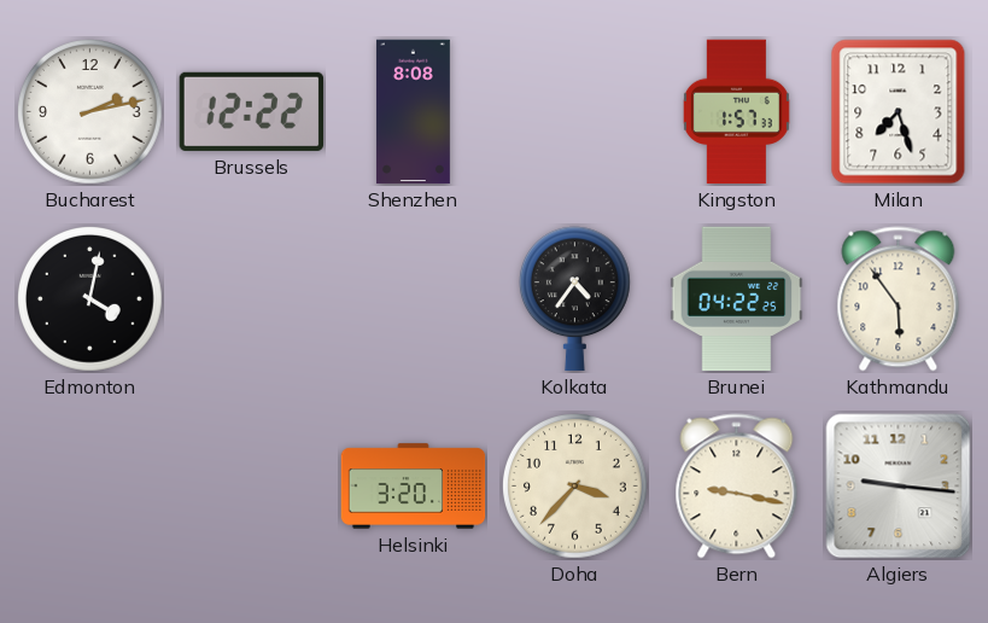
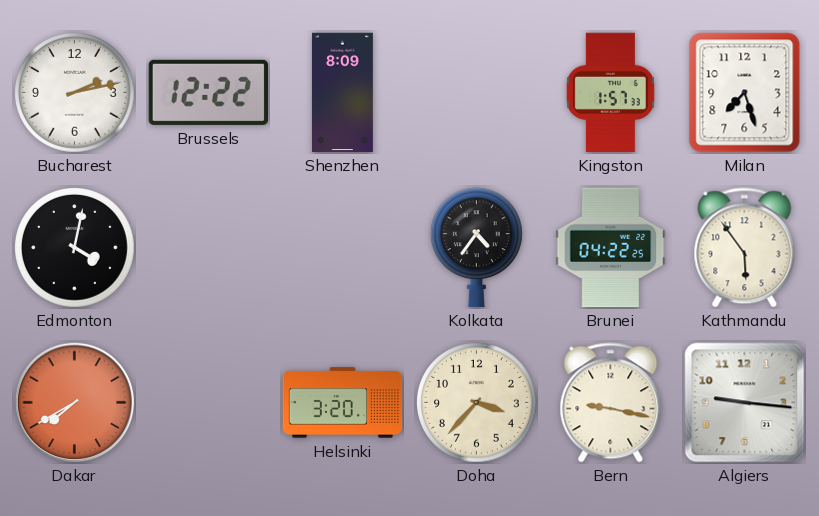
Shenzhen: 8:08 -> 8:09 (342, 93)
Dakar: none -> 7:40 (75, 403)
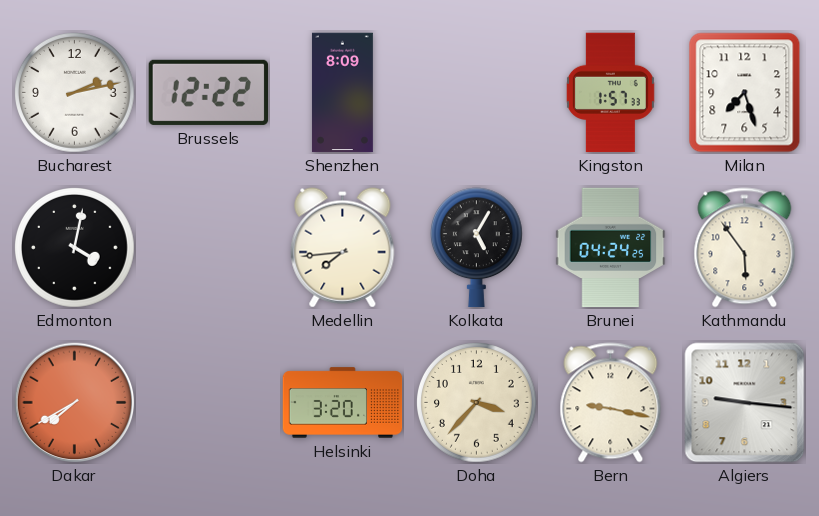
Medellin: none -> 7:44 (343, 248)
Kolkata: 4:36 -> 5:05 (476, 248)
Brunei: 04:22 -> 04:24 (611, 248)
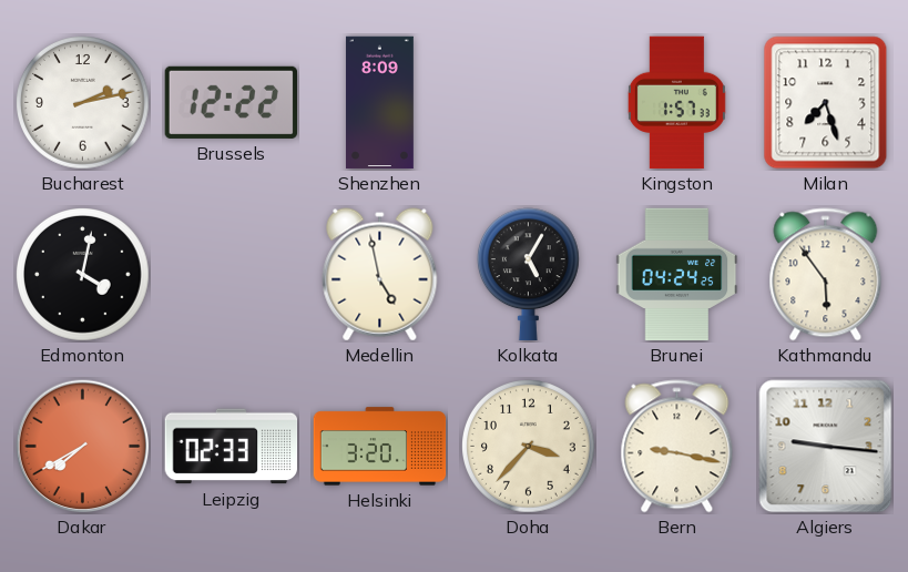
Medellin: 7:44 -> 4:58 (380, 275)
Leipzig: none -> 02:33 (232, 447)
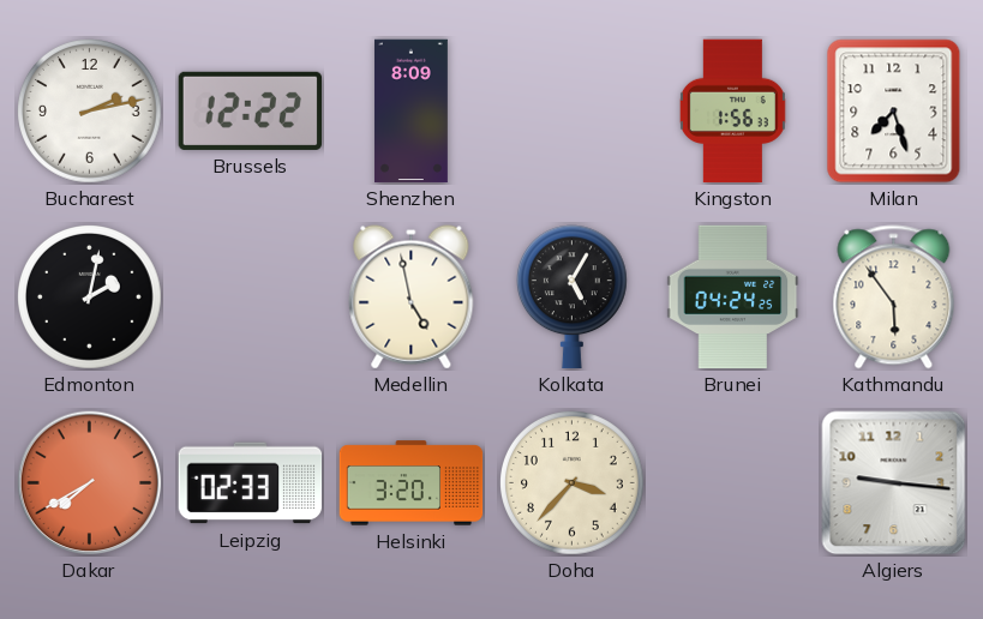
Kingston: 1:57 -> 1:56 (732, 112)
Edmonton: 4:02 -> 2:02 (90, 298)
Bern: 9:17 -> none (677, 447)
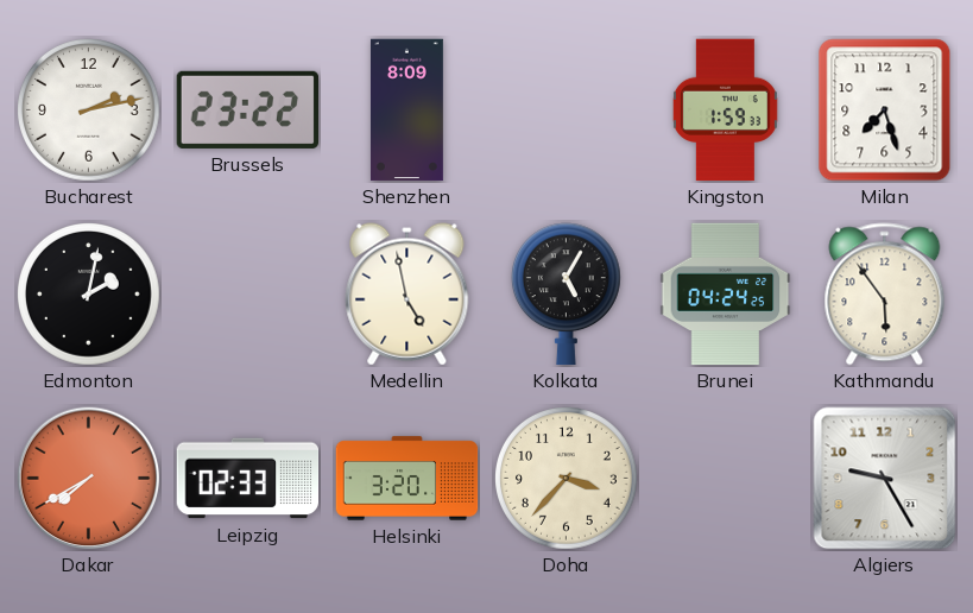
Brussels: 12:22 -> 23:22 (247, 109)
Kingston: 1:56 -> 1:59 (725, 110)
Algiers: 9:16 -> 9:25 (885, 479)
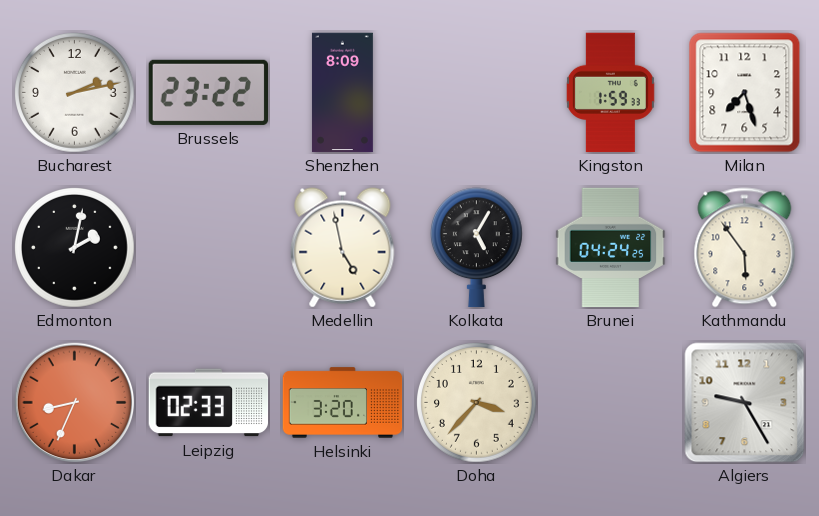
Dakar: 7:40 -> 8:34 (75, 403)
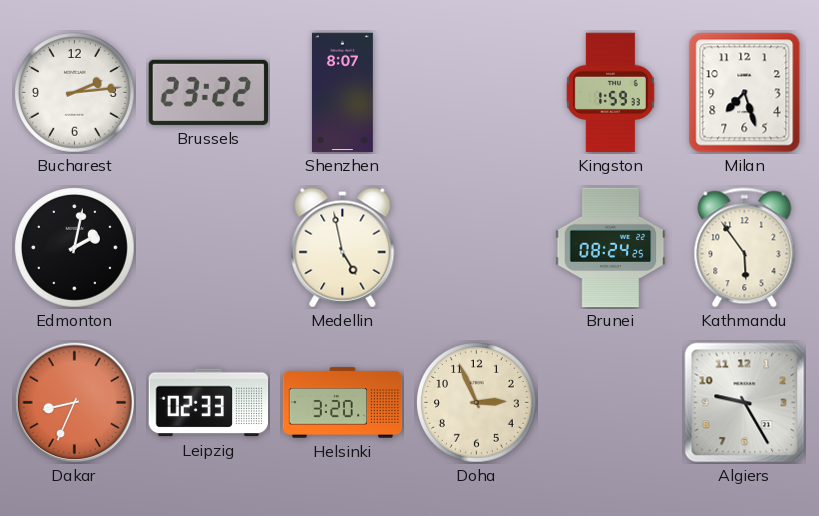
Bucharest: 2:13 -> 2:14 (75, 93)
Shenzhen: 8:09 -> 8:07 (342, 93)
Kolkata: 5:05 -> none (476, 248)
Brunei: 04:24 -> 08:24 (611, 248)
Doha: 3:37 -> 2:56 (477, 403)
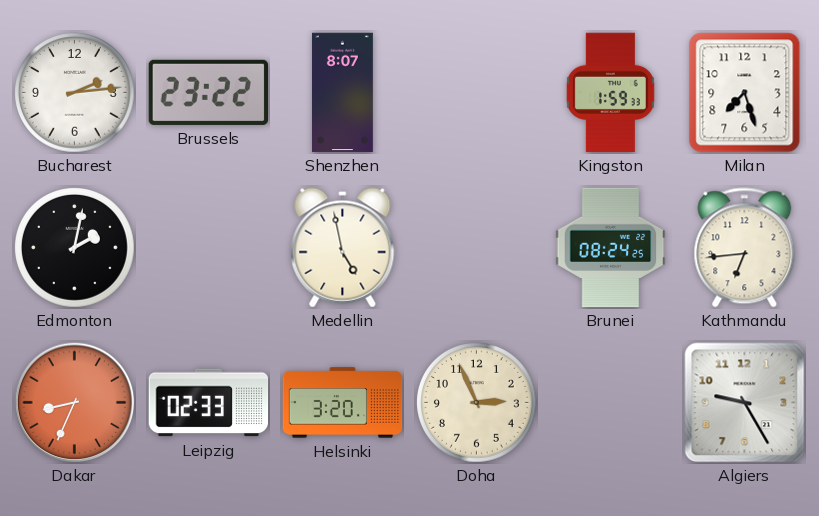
Kathmandu: 5:54 -> 6:44 (745, 248)
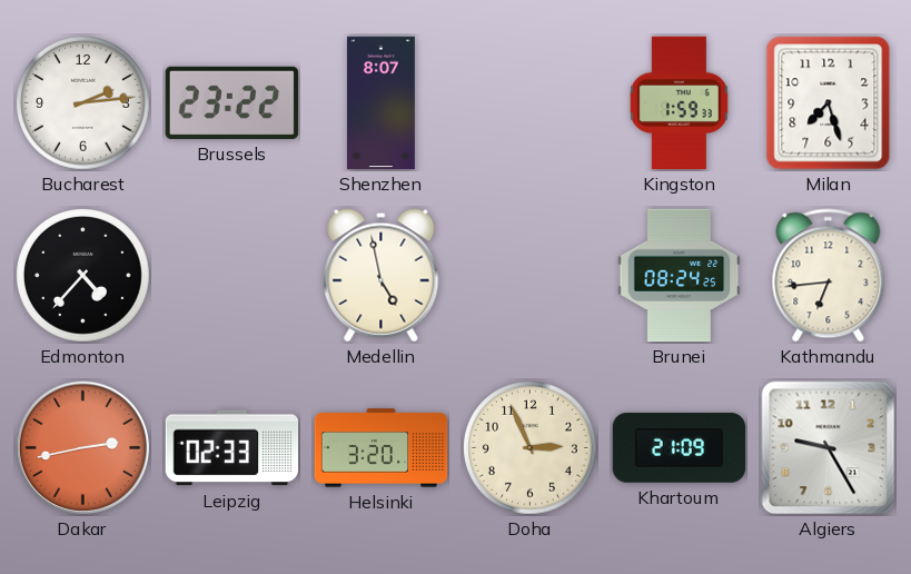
Edmonton: 2:02 -> 4:37 (83, 276)
Dakar: 8:34 -> 2:43 (83, 448)
Khartoum: none -> 21:09 (680, 448)
